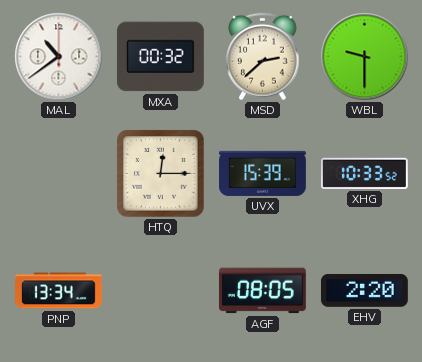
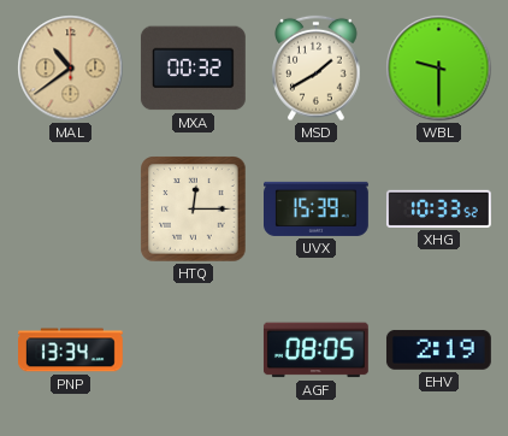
MAL dial: white -> champagne (71, 69)
MSD: 2:38 -> 1:40 (317, 69)
EHV: 2:20 -> 2:19 (438, 349)
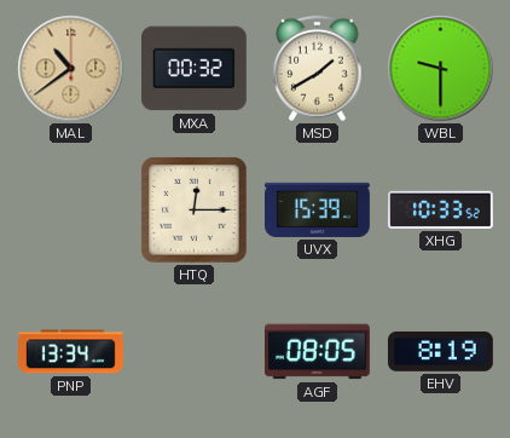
EHV: 2:19 -> 8:19 (440, 351)
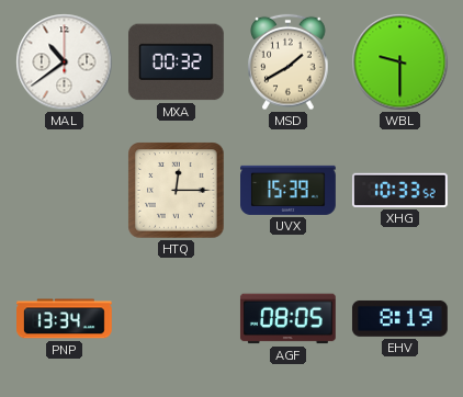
MAL dial: champagne -> white (65, 63)
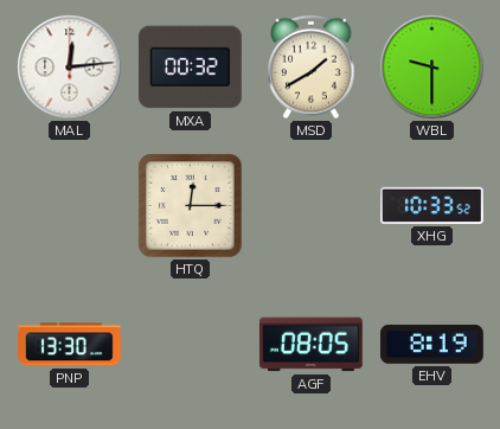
MAL: 10:39 -> 12:14 (70, 68)
UVX: 15:39 -> none (289, 190)
PNP: 13:34 -> 13:30 (70, 345)
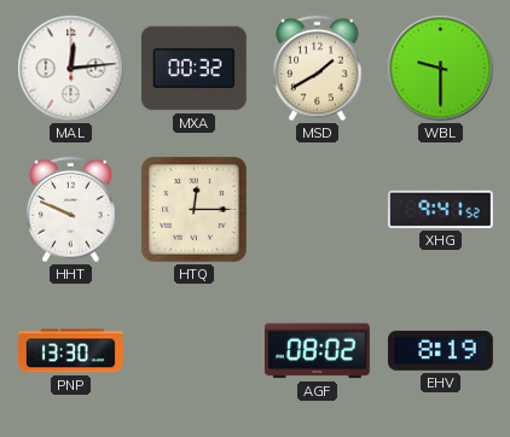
HHT: none -> 9:49 (71, 210)
XHG: 10:33 -> 9:41 (440, 209)
AGF: 08:05 -> 08:02 (317, 351)
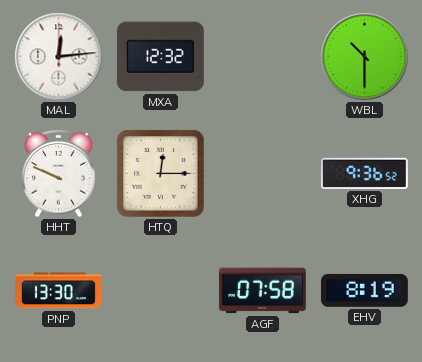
MXA: 00:32 -> 12:32 (160, 57)
MSD: 1:40 -> none (318, 69)
WBL: 9:30 -> 10:30 (365, 57)
XHG: 9:41 -> 9:36 (364, 173)
AGF: 08:02 -> 07:58 (262, 291)
